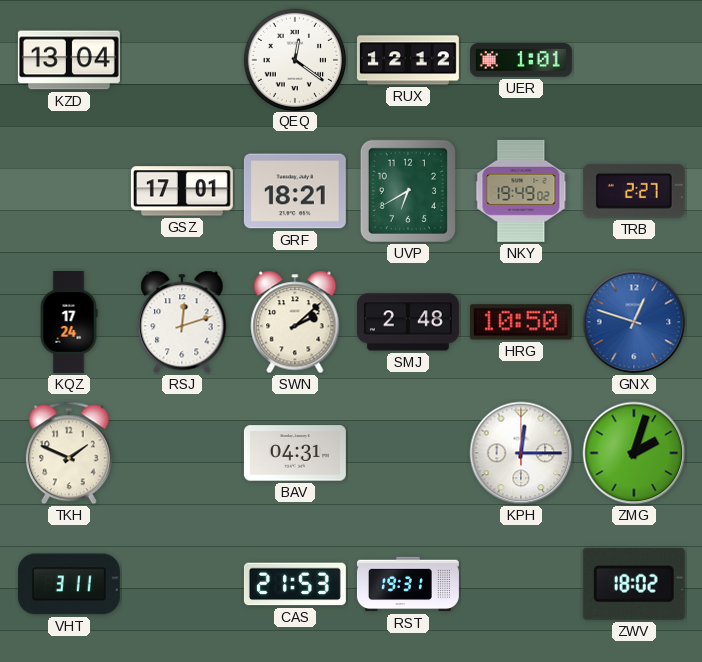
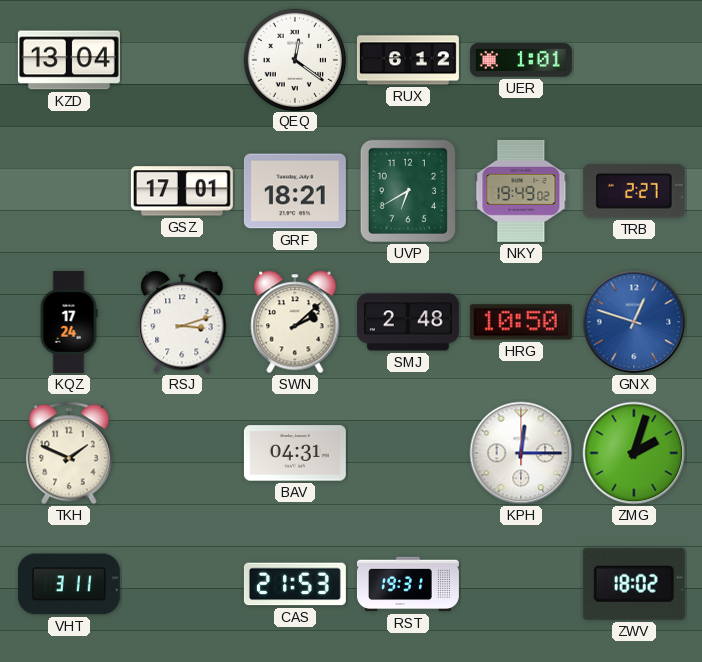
RUX: 12:12 -> 6:12 (408, 60)
RSJ: 12:12 -> 3:12 (182, 322)
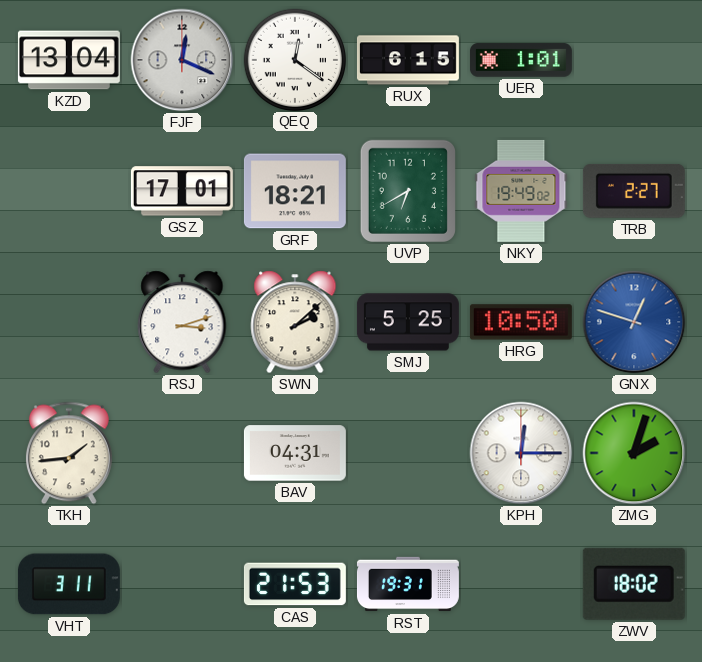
FJF: none -> 12:19 (182, 60)
RUX: 6:12 -> 6:15 (408, 60)
KQZ: 17:24 -> none (69, 322)
SMJ: 2:48 -> 5:25 (408, 322)
TKH: 1:49 -> 1:44 (69, 453)
